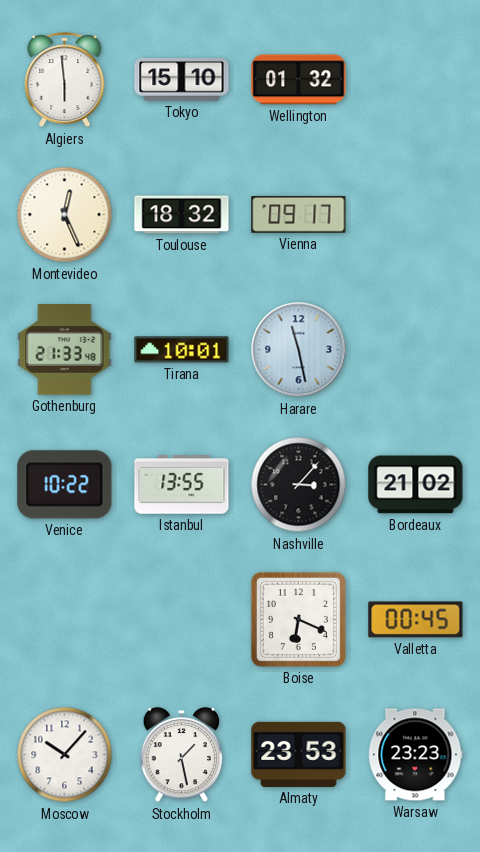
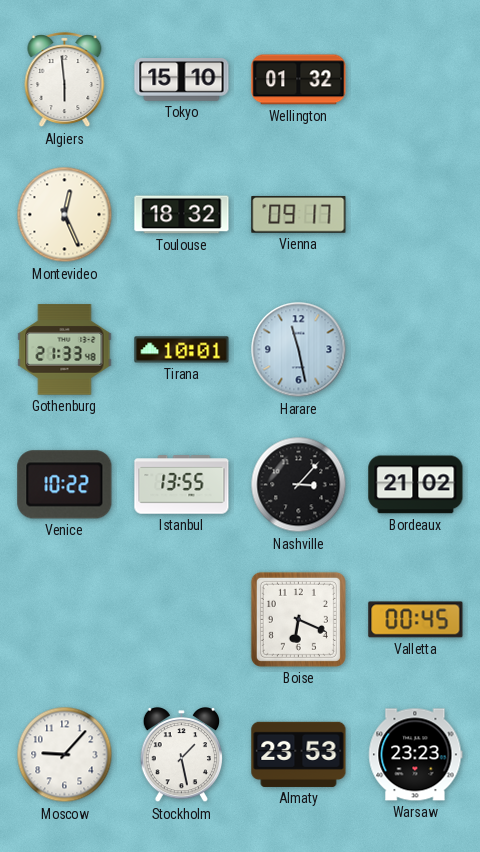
Moscow: 10:07 -> 9:07 (65, 755)
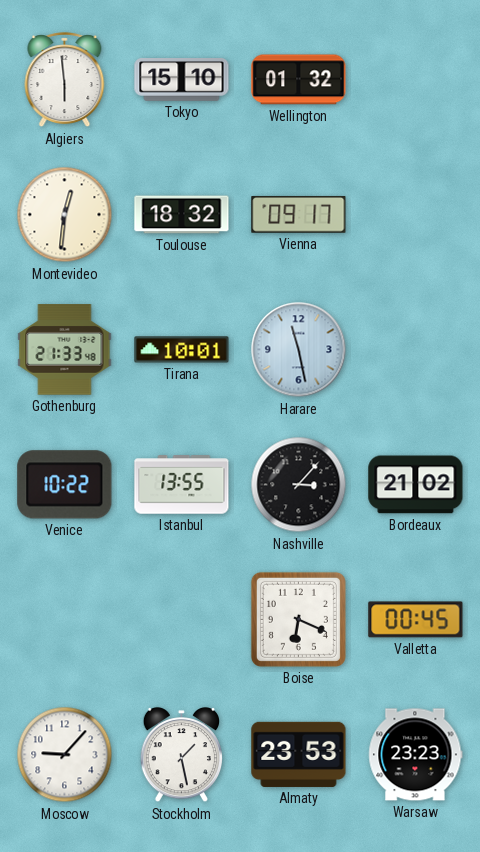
Montevideo: 12:26 -> 12:31 (65, 215)
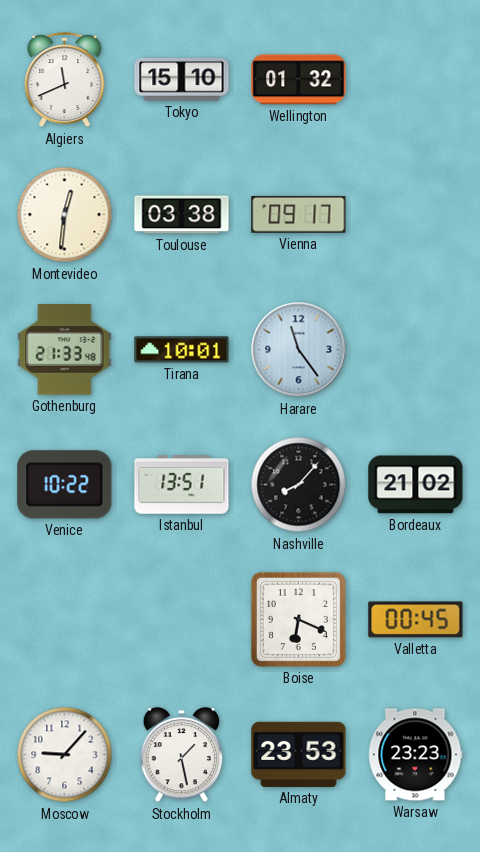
Algiers: 5:59 -> 11:41 (65, 80)
Toulouse: 18:32 -> 03:38 (182, 215)
Harare: 11:28 -> 11:24 (299, 350)
Istanbul: 13:55 -> 13:51 (182, 485)
Nashville: 3:07 -> 8:07 (299, 485)
